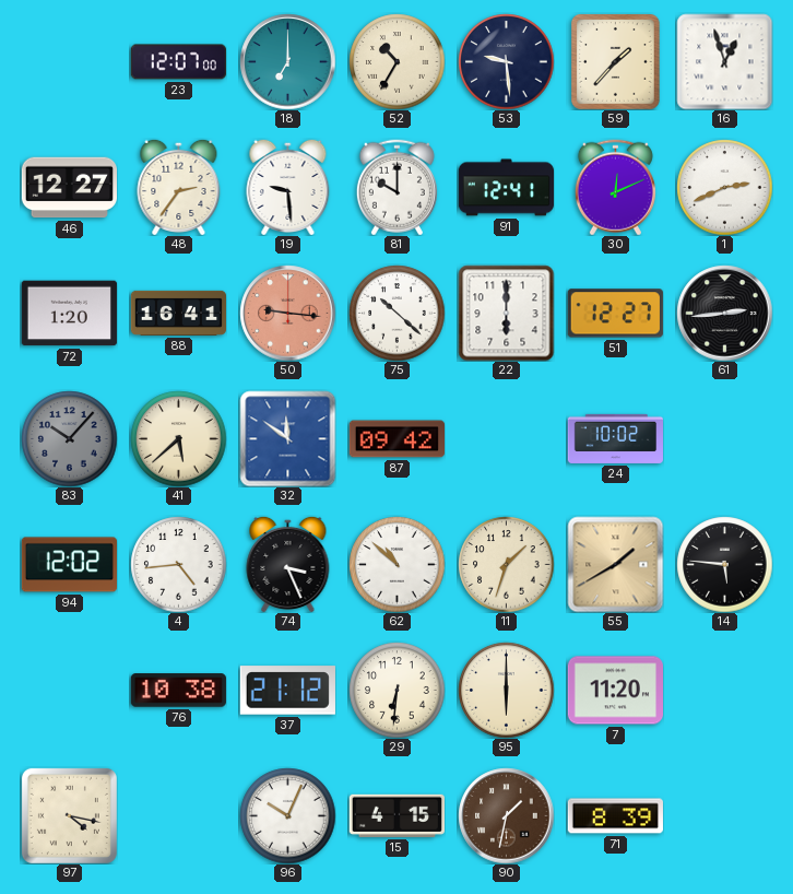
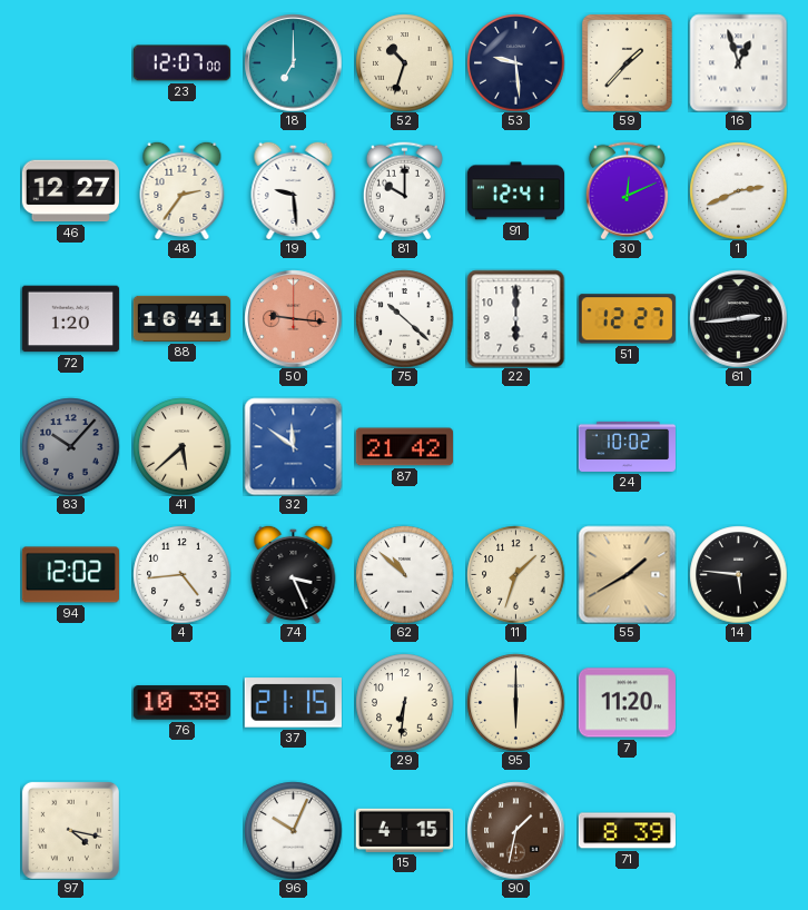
52: 10:35 -> 10:33 (404, 62)
87: 09:42 -> 21:42 (404, 447)
37: 21:12 -> 21:15 (293, 703)
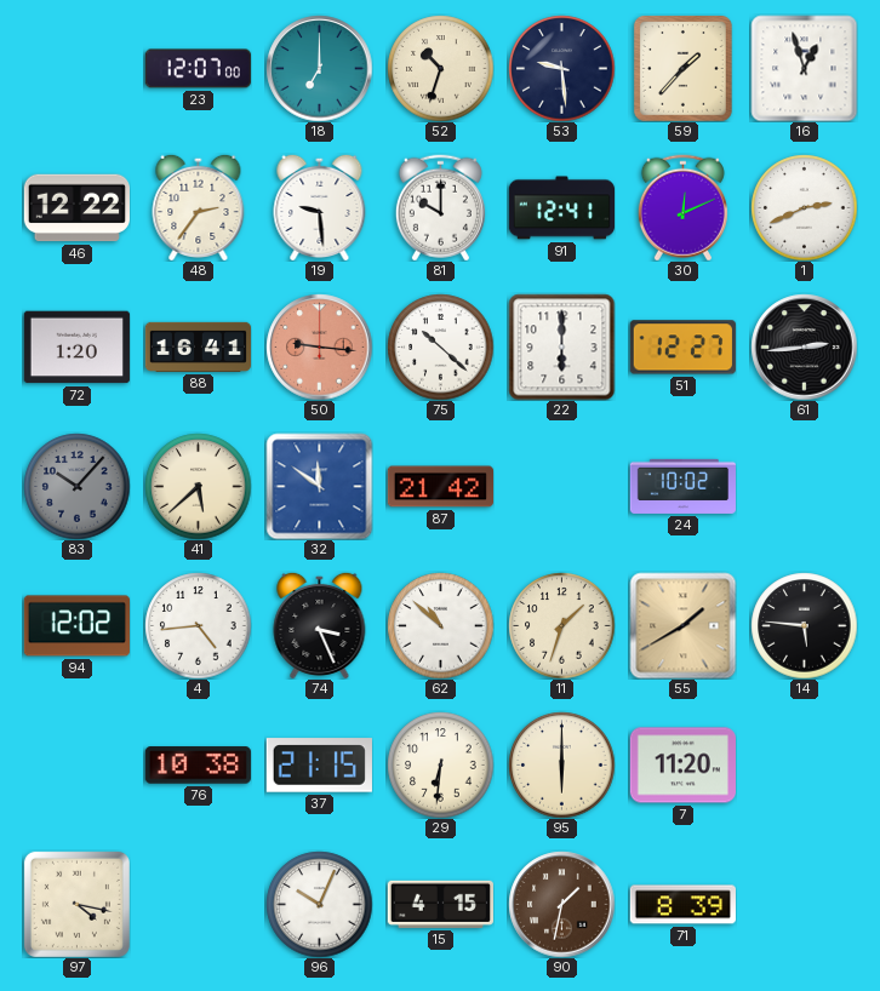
46: 12:27 -> 12:22 (76, 208)
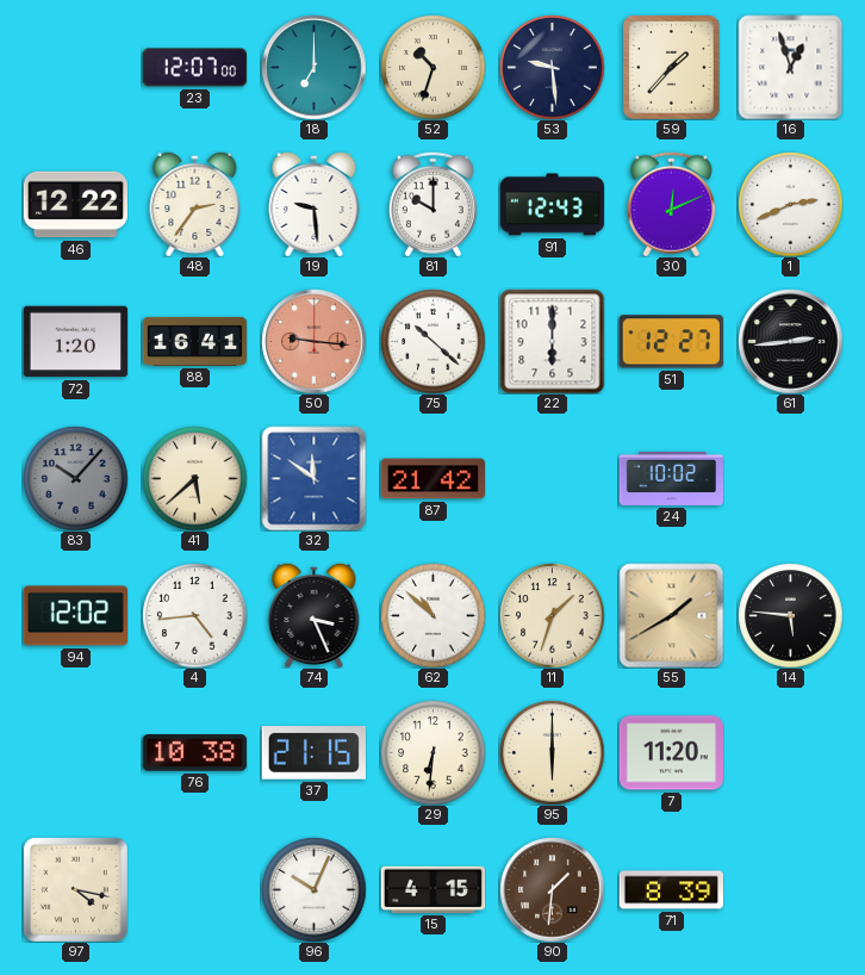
91: 12:41 -> 12:43 (552, 205)
90: 1:32 -> 1:31 (552, 889)
